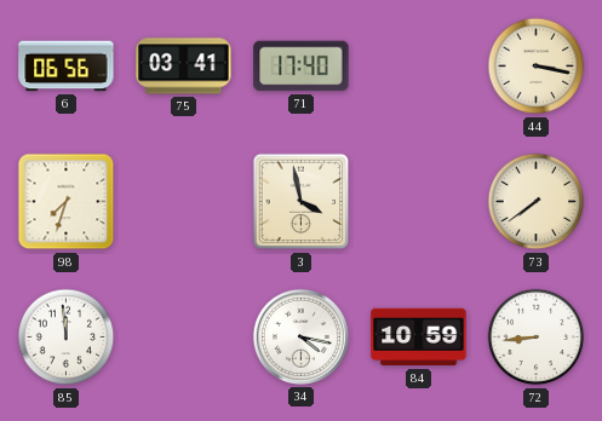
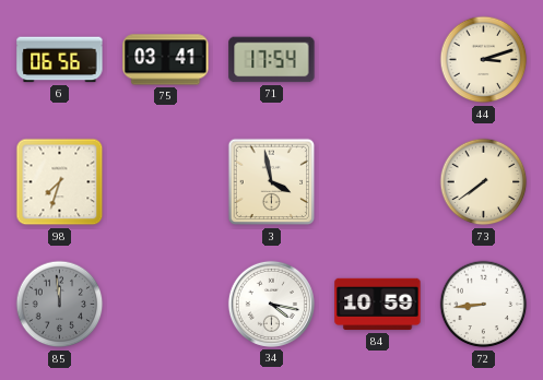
71: 17:40 -> 17:54 (272, 60)
44: 3:17 -> 3:12 (484, 60)
85 dial: white -> grey (60, 305)
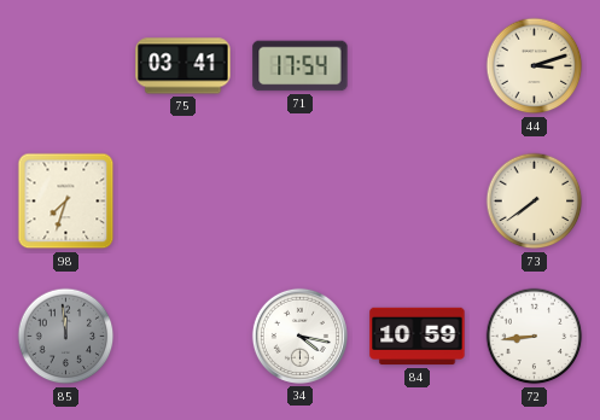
6: 06:56 -> none (60, 60)
3: 3:58 -> none (272, 182)
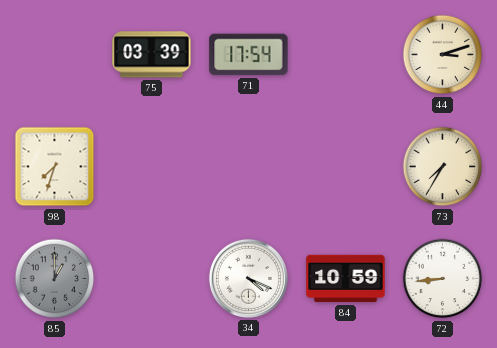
75: 03:41 -> 03:39 (152, 55)
73: 7:39 -> 7:35 (443, 167)
85: 11:59 -> 1:00 (55, 279)
34: 4:17 -> 4:19 (248, 278)
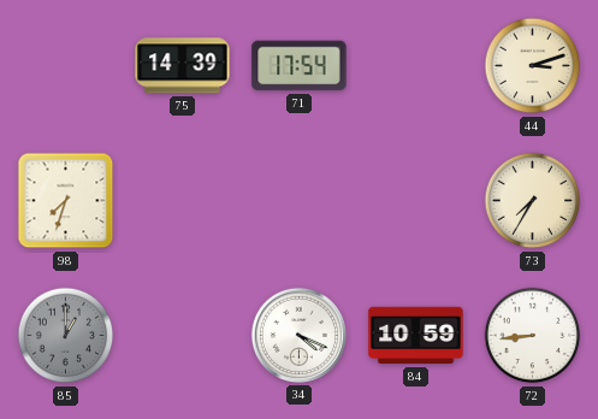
75: 03:39 -> 14:39 (183, 66)
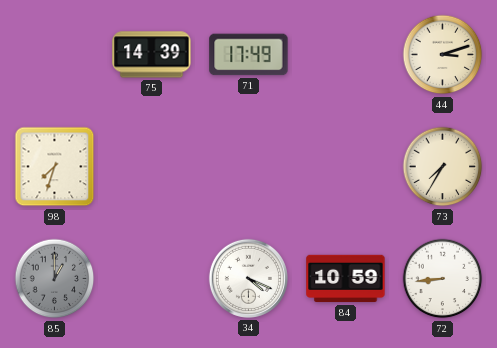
71: 17:54 -> 17:49 (249, 55)
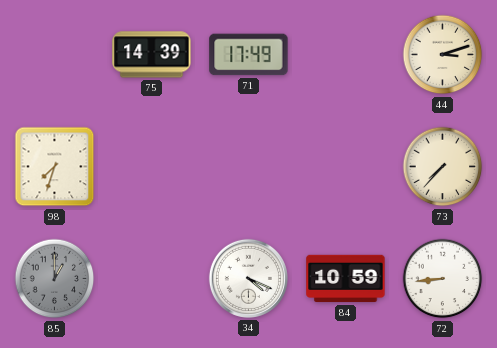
73: 7:35 -> 7:37 (443, 167)
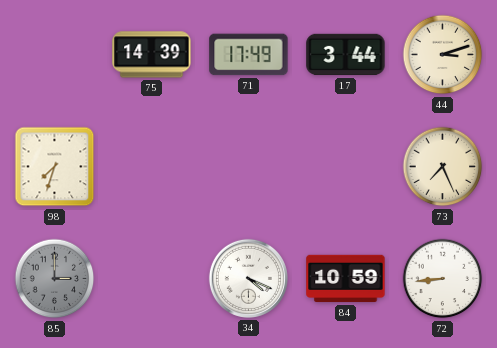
17: none -> 3:44 (346, 55)
73: 7:37 -> 7:26 (443, 167)
85: 1:00 -> 3:00 (55, 279)
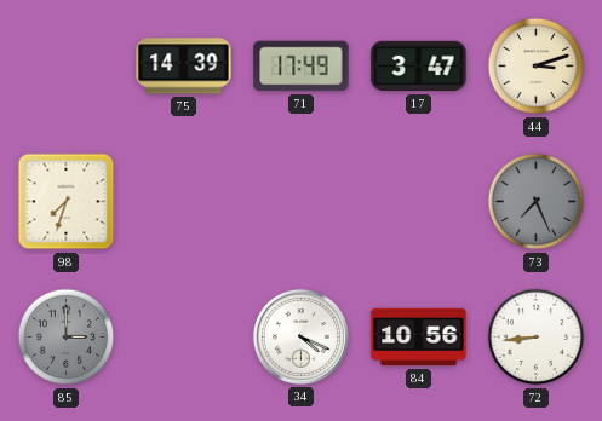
17: 3:44 -> 3:47 (419, 67)
73 dial: cream -> grey (537, 202)
84: 10:59 -> 10:56 (419, 338)
